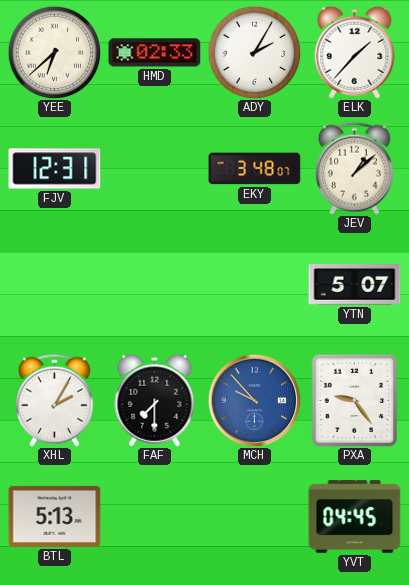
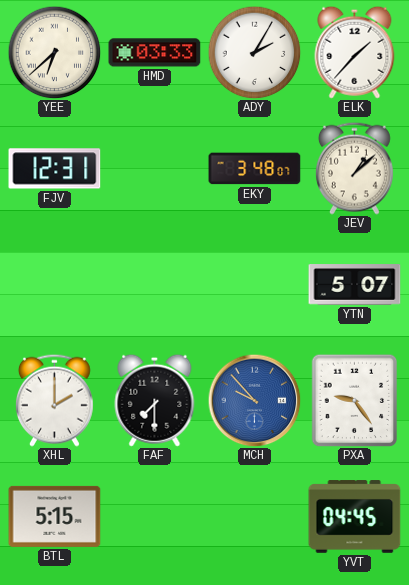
HMD: 02:33 -> 03:33 (155, 53)
XHL: 2:05 -> 2:00 (54, 400)
BTL: 5:13 -> 5:15 (55, 516)
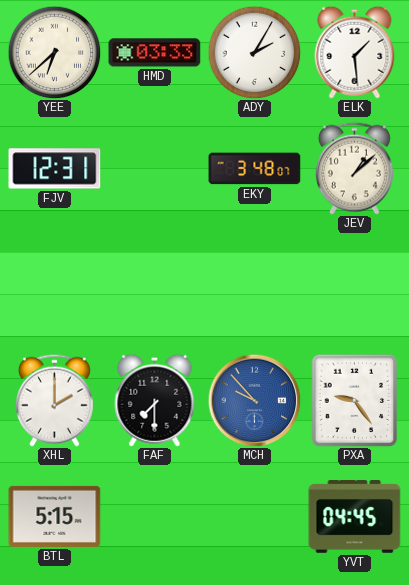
ELK: 1:37 -> 1:29 (355, 52)
YTN: 5:07 -> none (355, 285)
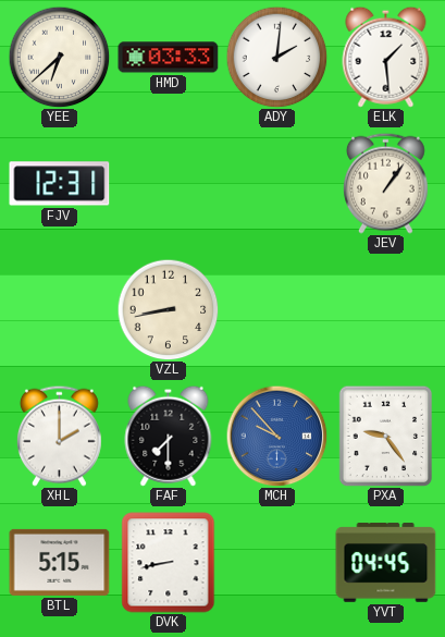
ADY: 2:05 -> 2:01 (276, 57)
EKY: 3:48 -> none (255, 169)
JEV: 1:08 -> 1:06 (385, 183)
VZL: none -> 8:43 (168, 309)
DVK: none -> 8:43 (169, 563)
